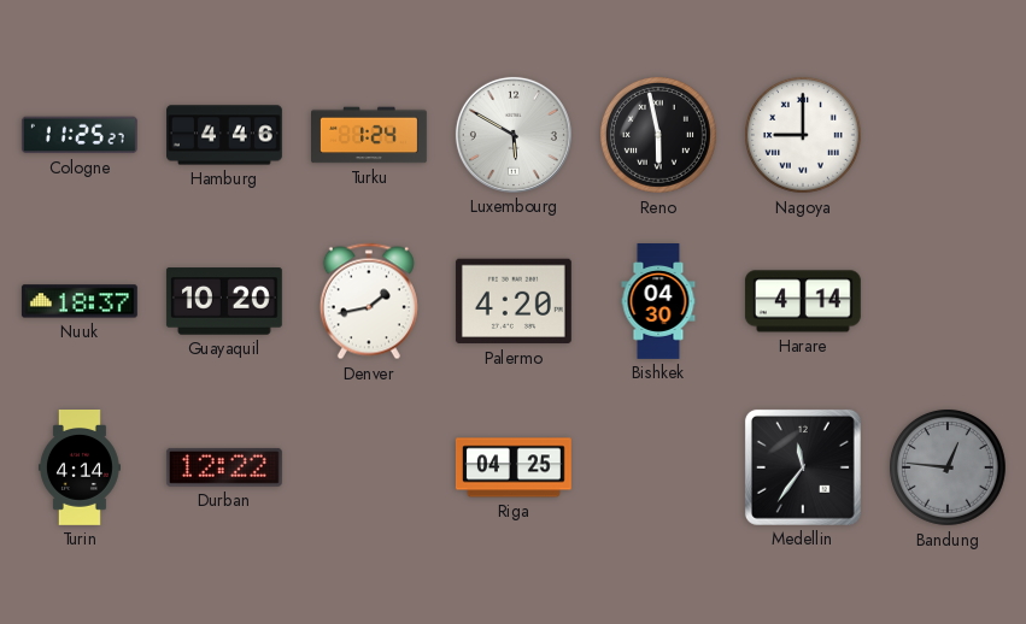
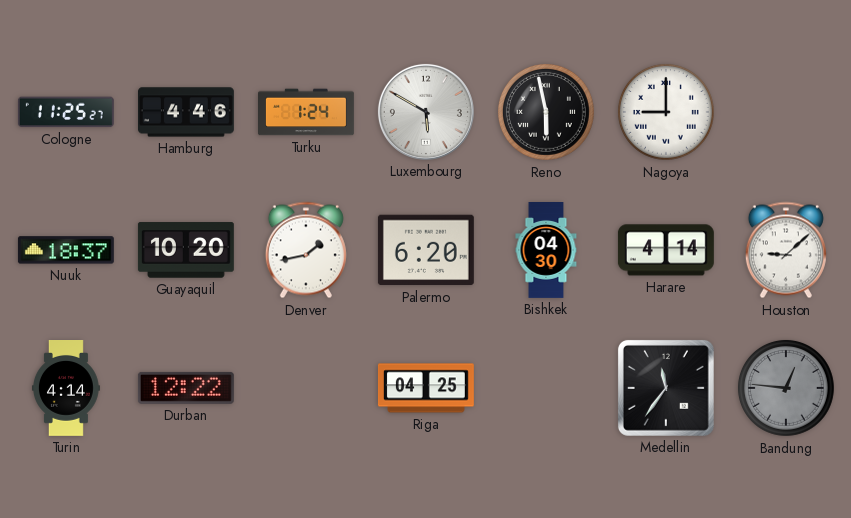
Palermo: 4:20 -> 6:20 (426, 250)
Houston: none -> 9:08 (786, 250)
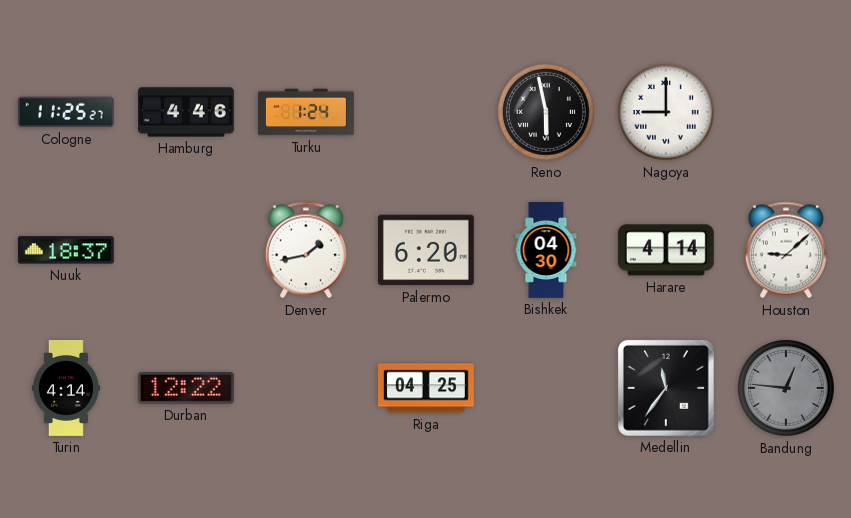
Luxembourg: 5:50 -> none (426, 112)
Guayaquil: 10:20 -> none (186, 250)
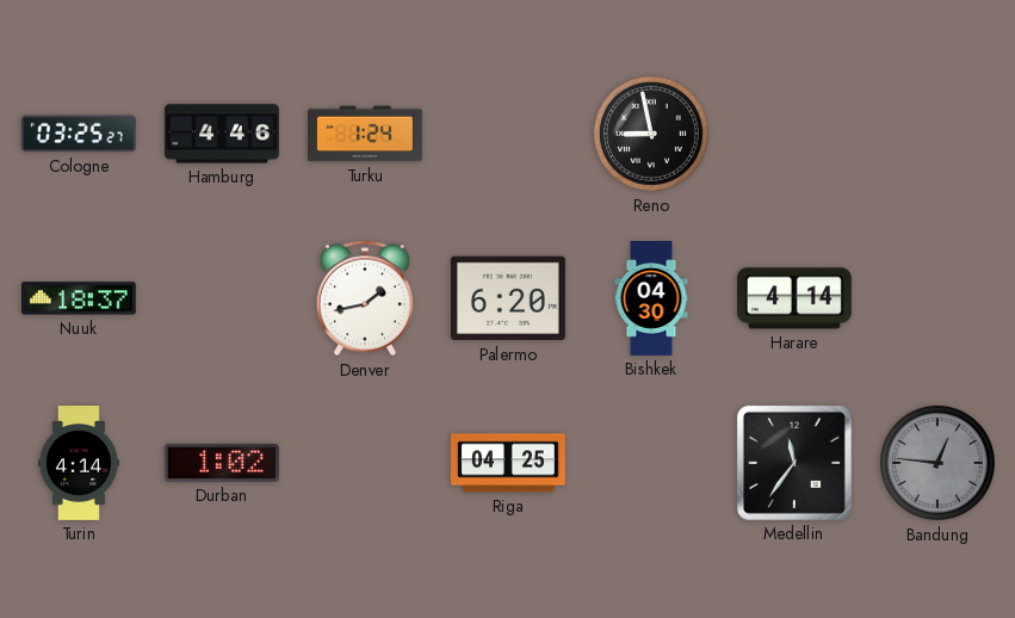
Cologne: 11:25 -> 03:25 (79, 134)
Reno: 5:58 -> 8:58 (651, 134)
Nagoya: 9:00 -> none (666, 112)
Houston: 9:08 -> none (786, 250)
Durban: 12:22 -> 1:02 (222, 463)
